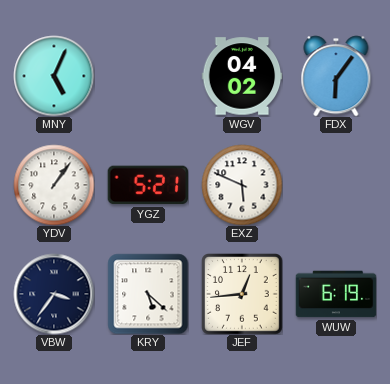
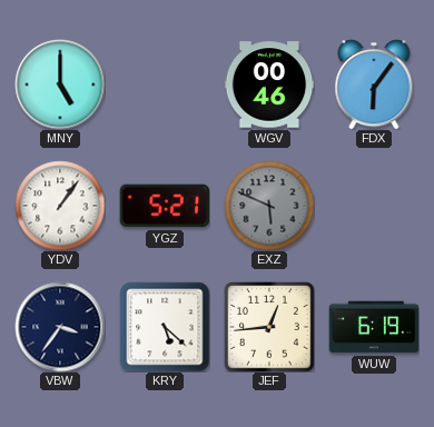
MNY: 5:04 -> 5:00 (60, 85)
WGV: 04:02 -> 00:46 (269, 85)
EXZ dial: white -> grey (269, 206)
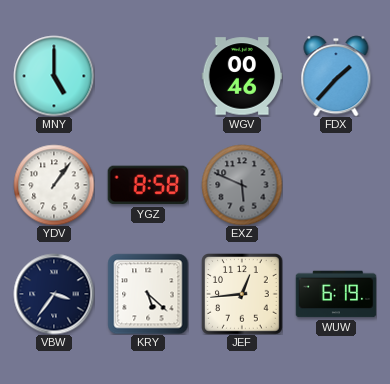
FDX: 6:06 -> 1:37 (336, 76)
YGZ: 5:21 -> 8:58 (148, 185)
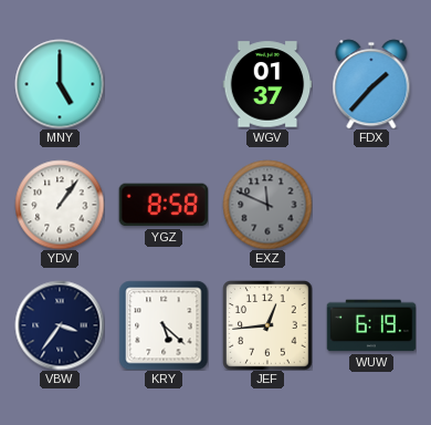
WGV: 00:46 -> 01:37 (267, 84)
EXZ: 5:49 -> 11:49 (267, 205)
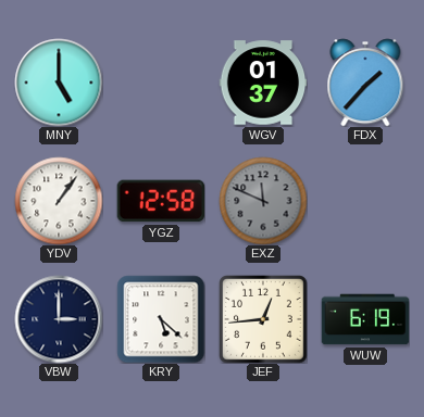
YGZ: 8:58 -> 12:58 (161, 201)
VBW: 3:36 -> 3:00 (59, 319)
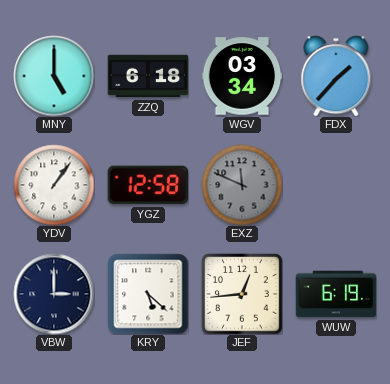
ZZQ: none -> 6:18 (148, 76)
WGV: 01:37 -> 03:34 (242, 76)
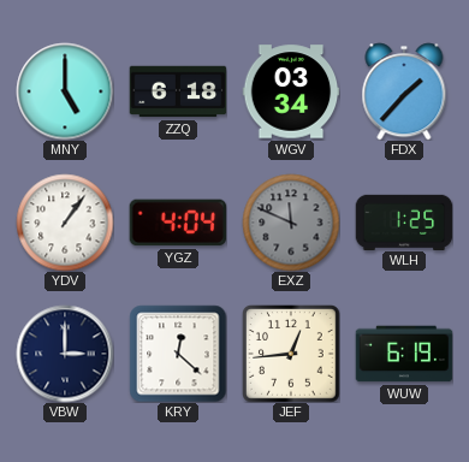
YGZ: 12:58 -> 4:04 (178, 223)
WLH: none -> 1:25 (404, 221)
KRY: 5:22 -> 12:22 (178, 354)
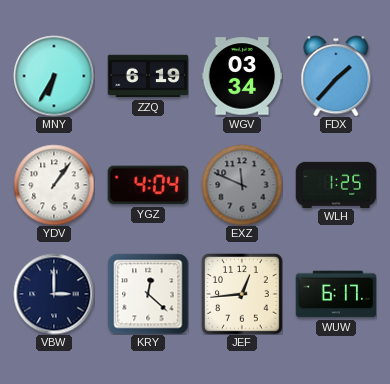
MNY: 5:00 -> 6:35 (54, 76)
ZZQ: 6:18 -> 6:19 (148, 76)
WUW: 6:19 -> 6:17 (336, 294)
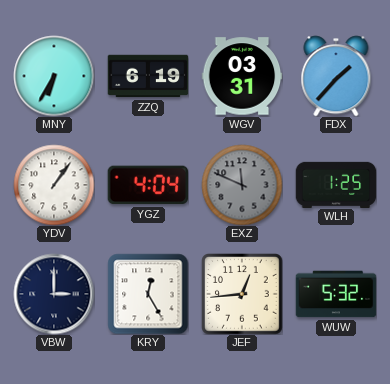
WGV: 03:34 -> 03:31 (242, 76)
KRY: 12:22 -> 12:25 (148, 294)
WUW: 6:17 -> 5:32 (336, 294)
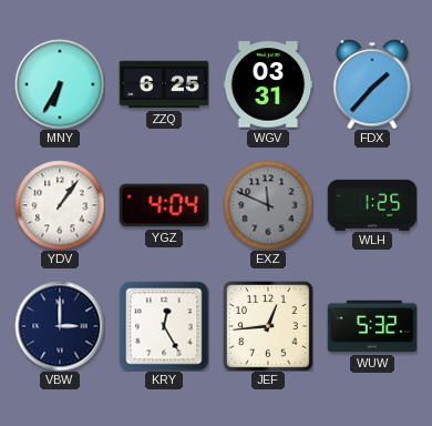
ZZQ: 6:19 -> 6:25 (164, 84)
